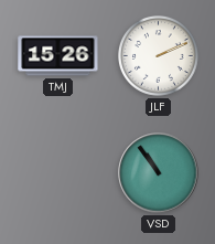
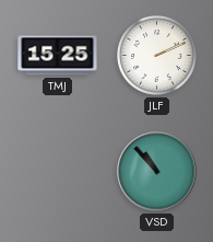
TMJ: 15:26 -> 15:25 (58, 56)
VSD: 10:54 -> 10:53 (157, 172)
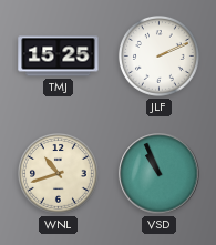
WNL: none -> 10:42 (59, 174)
VSD: 10:53 -> 10:56 (160, 174)
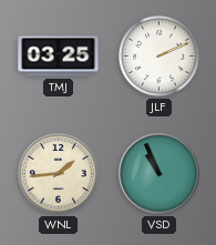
TMJ: 15:25 -> 03:25 (59, 57)
WNL: 10:42 -> 1:44 (59, 174)
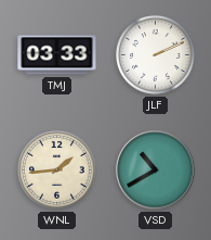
TMJ: 03:25 -> 03:33 (57, 55)
VSD: 10:56 -> 10:40 (156, 170)
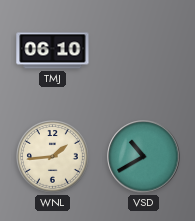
TMJ: 03:33 -> 06:10 (53, 51)
JLF: 2:11 -> none (156, 55)
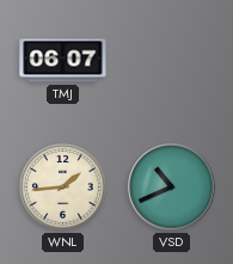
TMJ: 06:10 -> 06:07 (63, 61)
VSD: 10:40 -> 10:41 (172, 188)
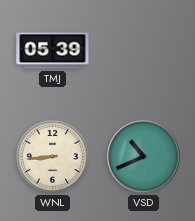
TMJ: 06:07 -> 05:39 (53, 51)
WNL: 1:44 -> 8:44 (53, 157)
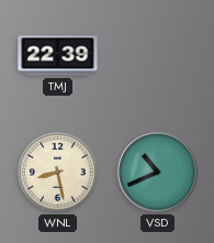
TMJ: 05:39 -> 22:39 (58, 56)
WNL: 8:44 -> 8:28 (58, 173)
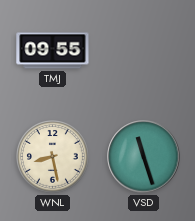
TMJ: 22:39 -> 09:55 (53, 51)
VSD: 10:41 -> 11:27 (144, 157)
